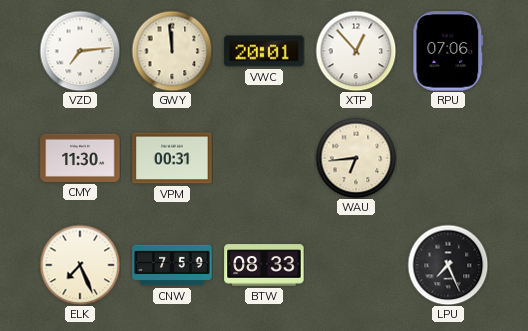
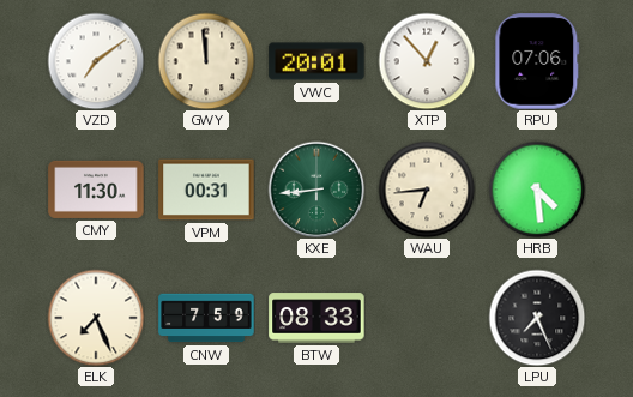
VZD: 7:14 -> 7:09 (96, 61)
KXE: none -> 8:44 (316, 190)
HRB: none -> 4:29 (537, 190)
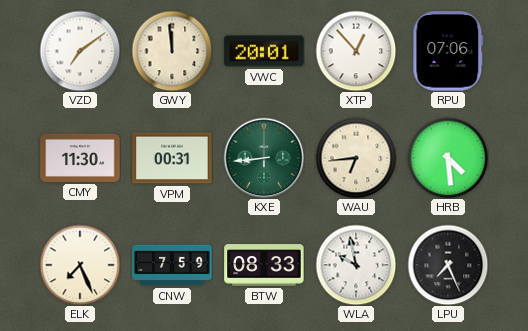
WLA: none -> 9:58 (356, 265)
